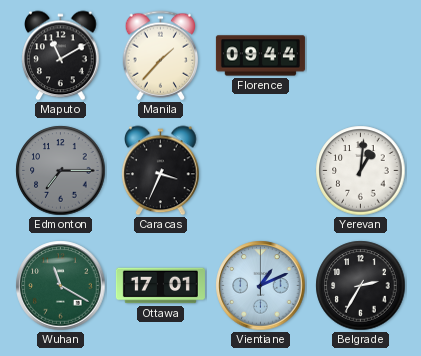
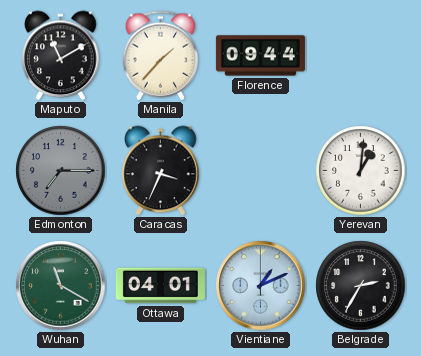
Ottawa: 17:01 -> 04:01 (160, 286)
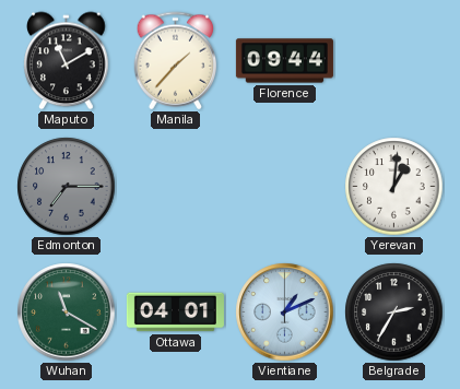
Caracas: 3:34 -> none (161, 171)
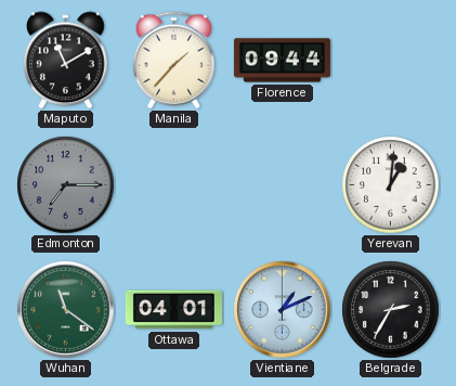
Wuhan: 11:20 -> 11:21 (66, 310)
